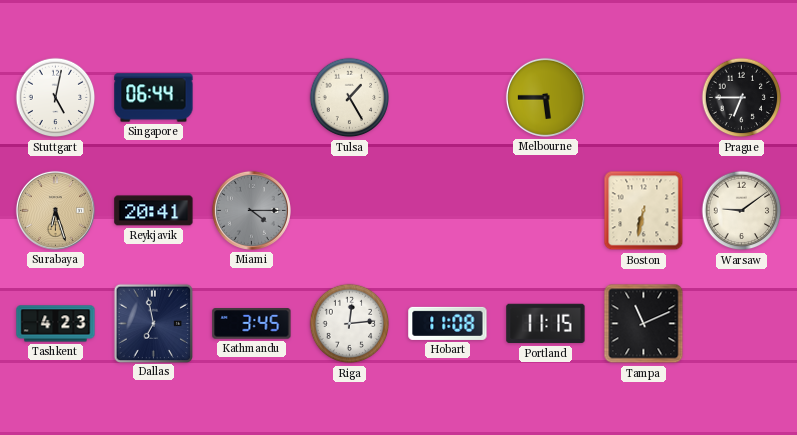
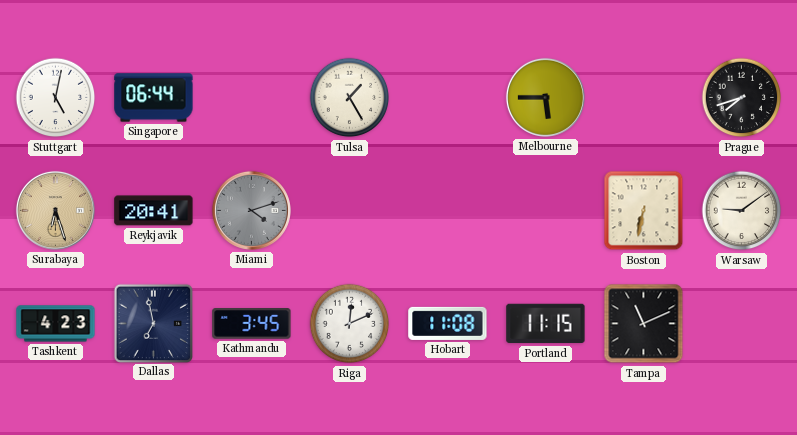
Prague: 6:45 -> 7:42 (742, 98)
Miami: 4:15 -> 4:12 (251, 210)
Riga: 12:14 -> 12:11 (350, 324)
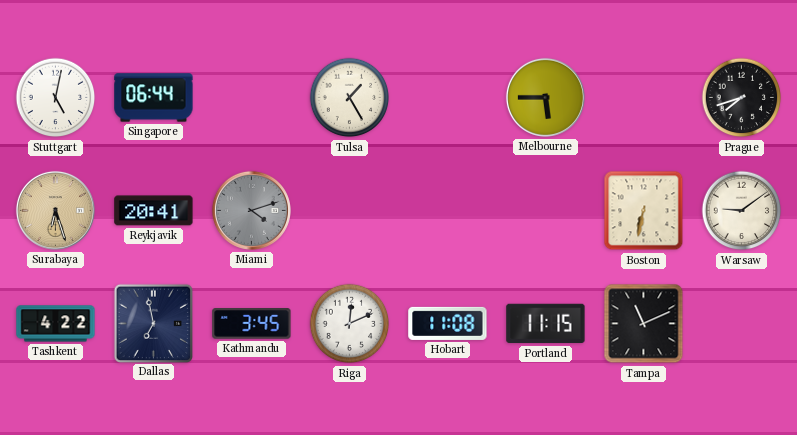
Tashkent: 4:23 -> 4:22 (56, 324)
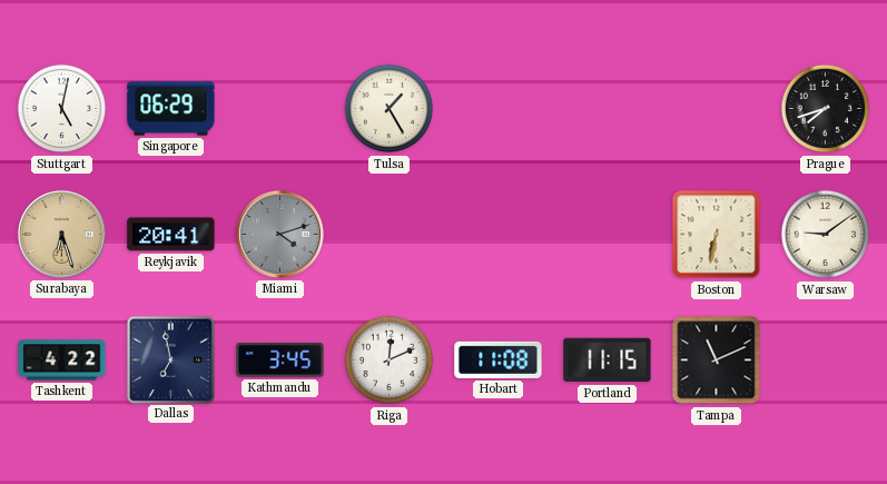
Singapore: 06:44 -> 06:29 (171, 109)
Melbourne: 5:45 -> none (545, 97)
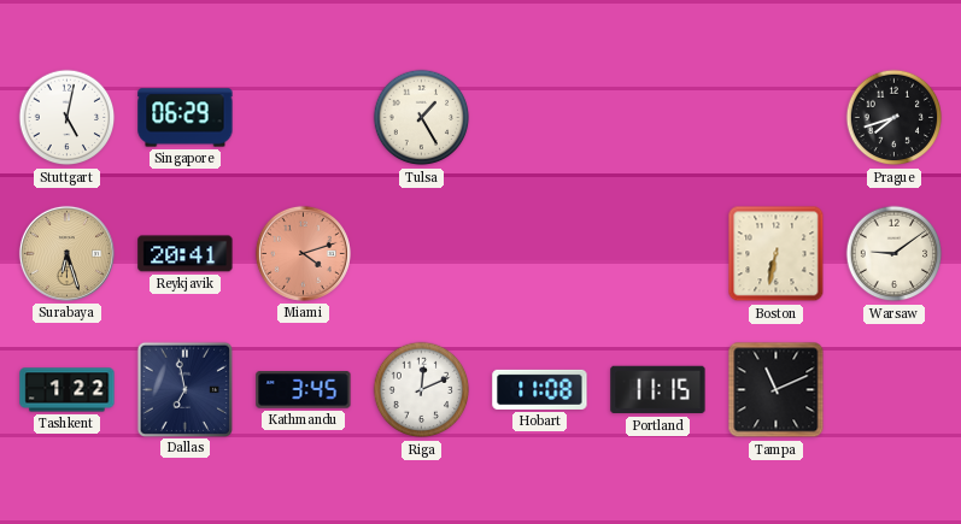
Miami dial: grey -> salmon (303, 253)
Tashkent: 4:22 -> 1:22 (68, 390)
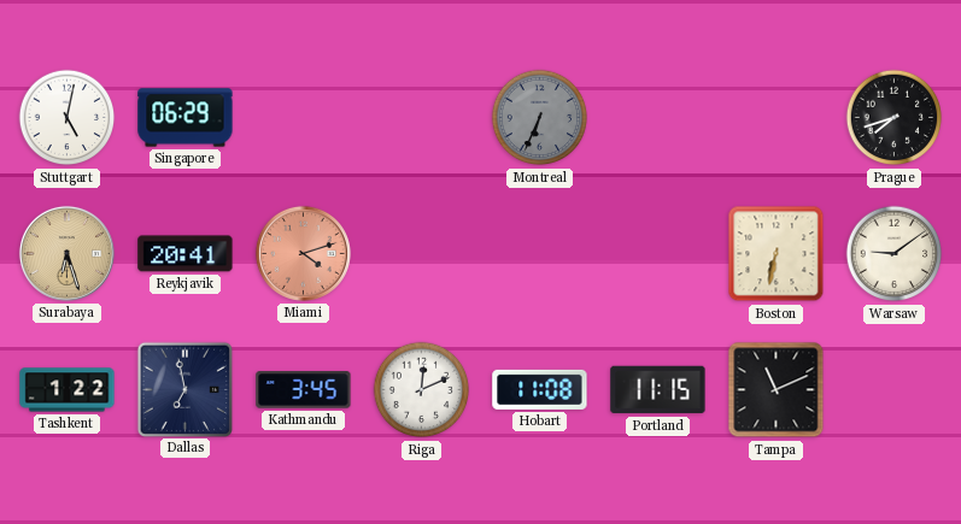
Tulsa: 1:25 -> none (422, 118)
Montreal: none -> 6:34 (540, 118)
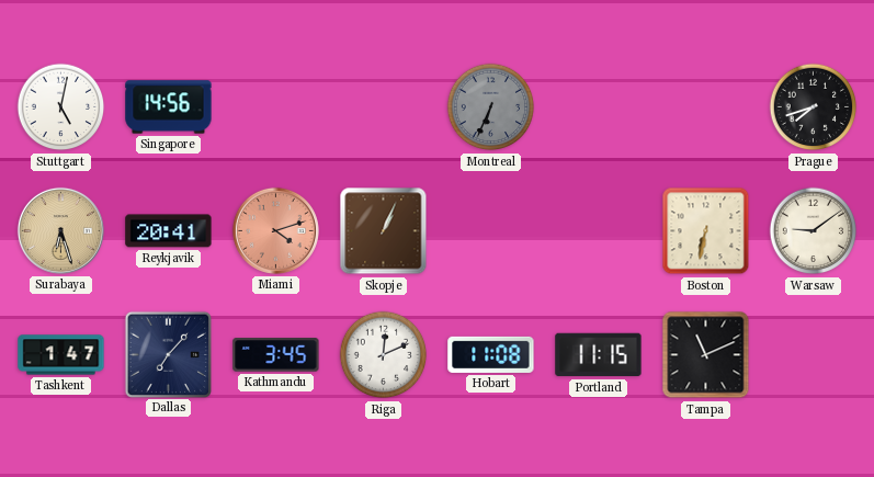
Singapore: 06:29 -> 14:56 (169, 107)
Skopje: none -> 1:04 (384, 231)
Tashkent: 1:22 -> 1:47 (61, 355)
Dallas: 6:58 -> 7:07 (168, 354)
